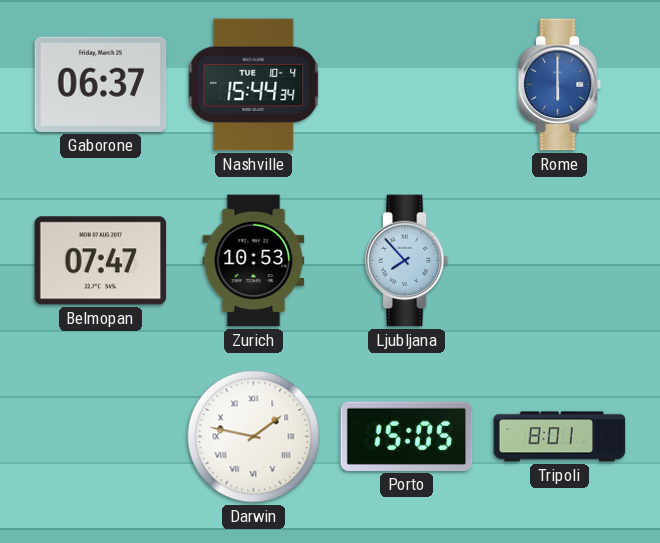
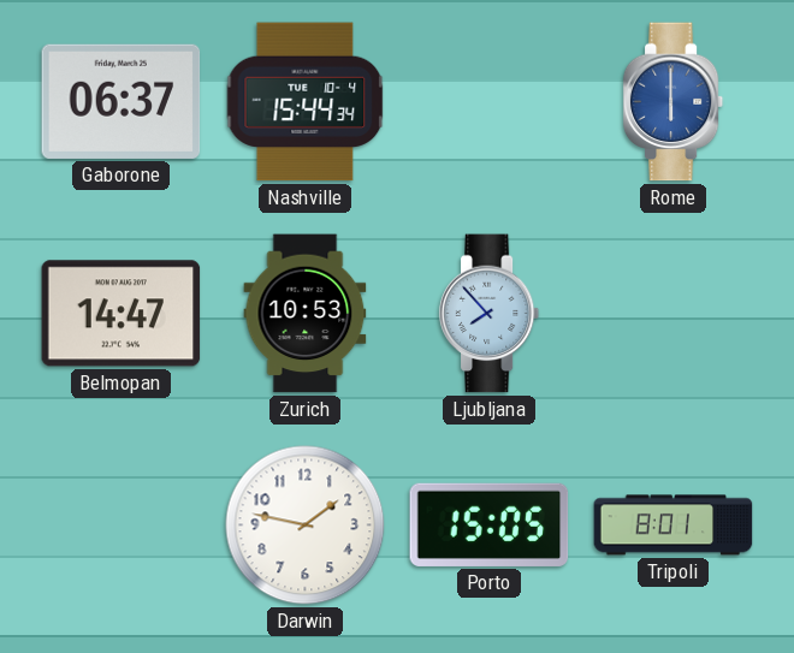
Belmopan: 07:47 -> 14:47 (122, 314)
Darwin numerals: Roman -> Arabic (306, 526)
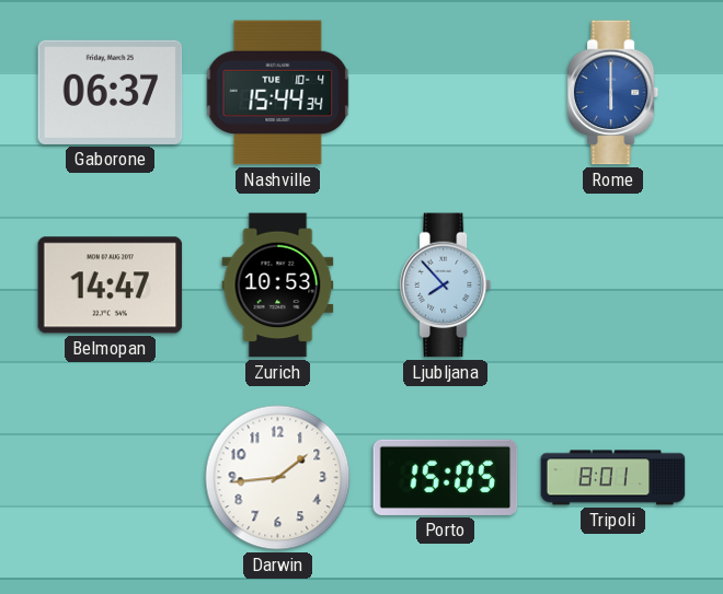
Darwin: 1:47 -> 1:44 (278, 478)
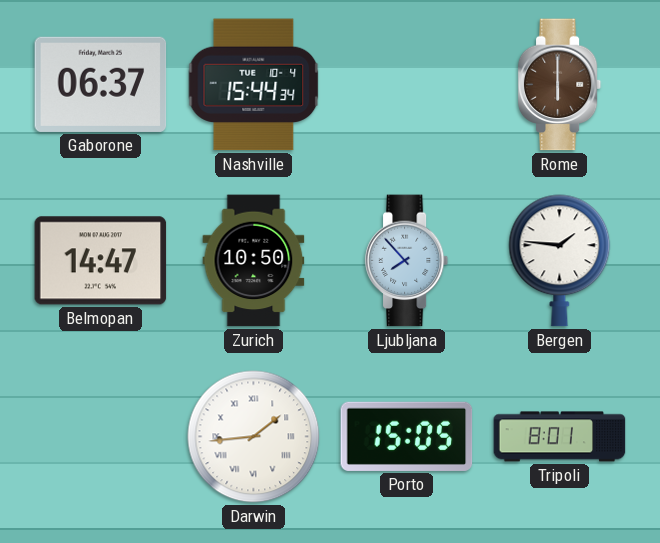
Rome dial: blue -> brown (560, 85)
Zurich: 10:53 -> 10:50 (254, 261)
Bergen: none -> 1:46 (560, 261)
Darwin numerals: Arabic -> Roman (254, 437)
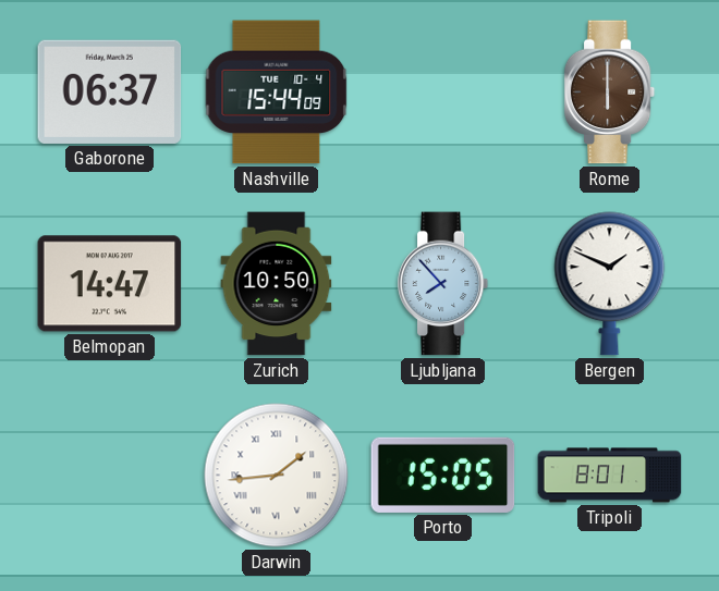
Nashville: 15:44:34 -> 15:44:09 (277, 93)
Bergen: 1:46 -> 1:49 (610, 284)
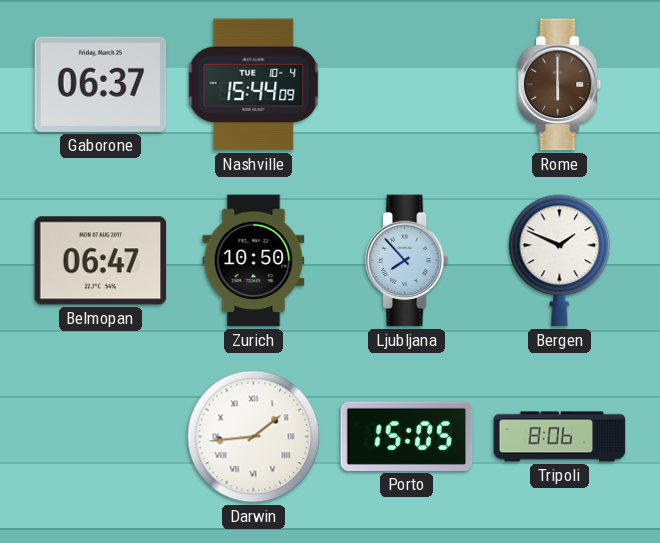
Belmopan: 14:47 -> 06:47 (101, 261)
Tripoli: 8:01 -> 8:06 (560, 437)
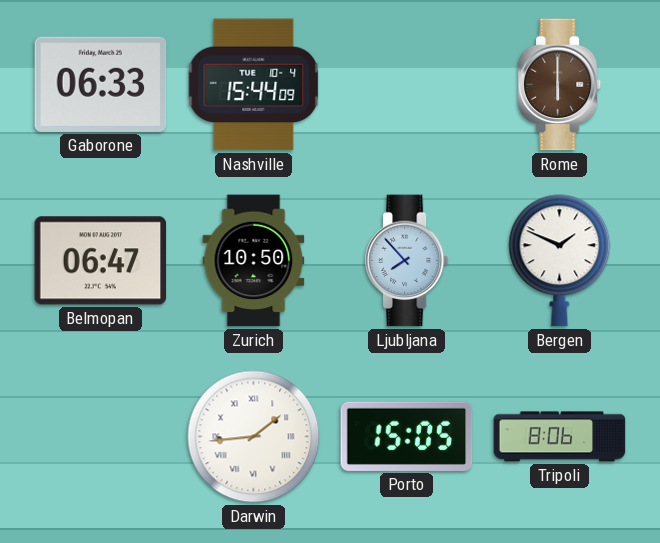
Gaborone: 06:37 -> 06:33 (101, 84)
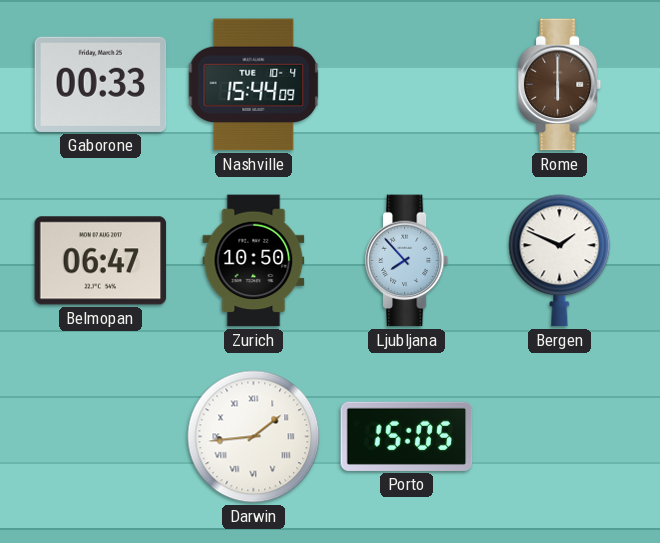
Gaborone: 06:33 -> 00:33 (101, 84)
Tripoli: 8:06 -> none (560, 437)
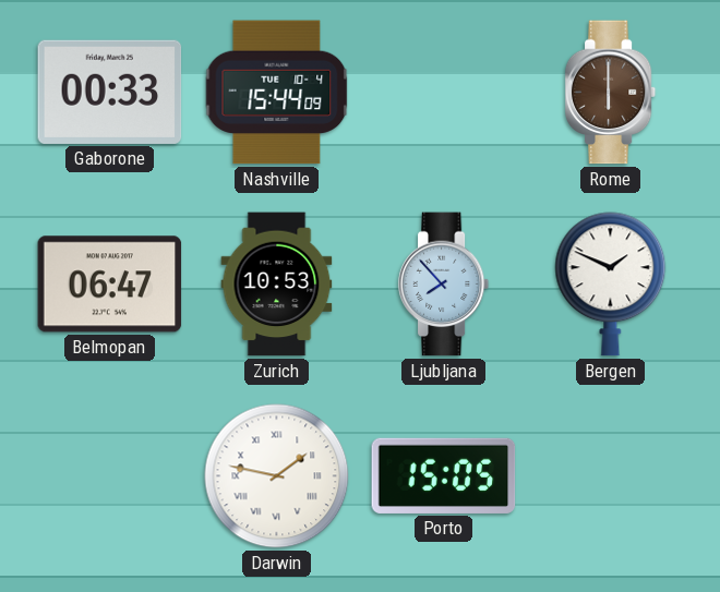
Zurich: 10:50 -> 10:53 (277, 285)
Darwin: 1:44 -> 1:47 (277, 476)
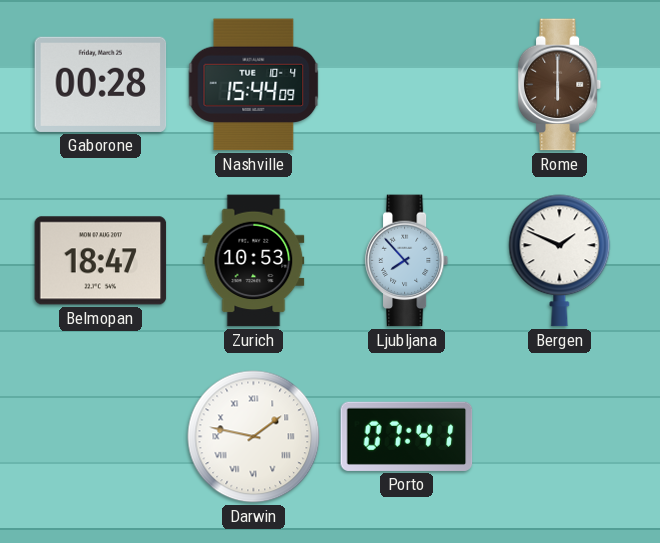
Gaborone: 00:33 -> 00:28 (101, 84)
Belmopan: 06:47 -> 18:47 (101, 261)
Porto: 15:05 -> 07:41 (407, 436)
